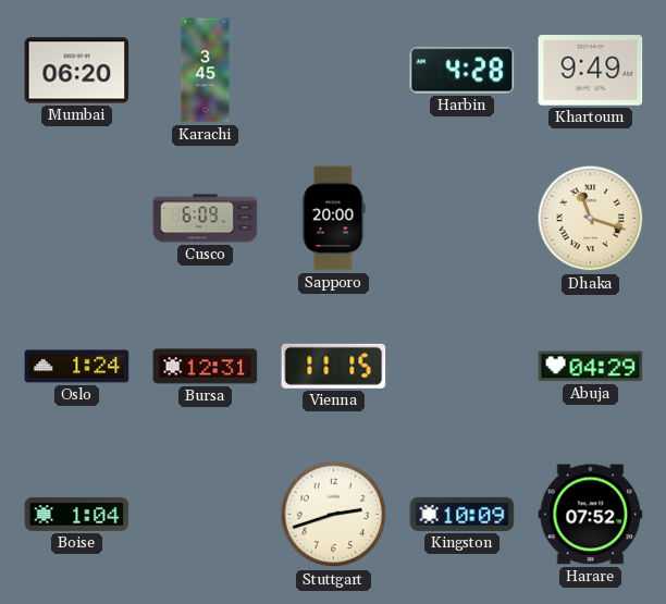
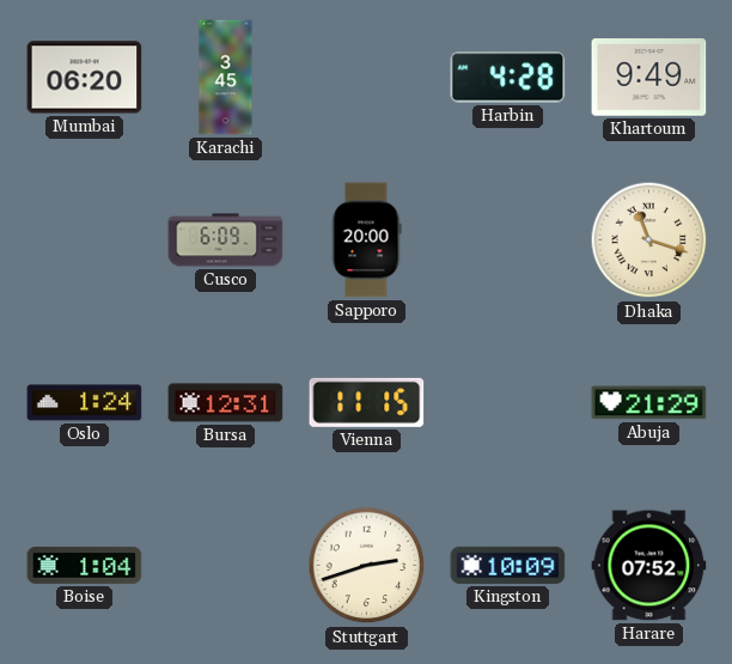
Abuja: 04:29 -> 21:29 (649, 403)
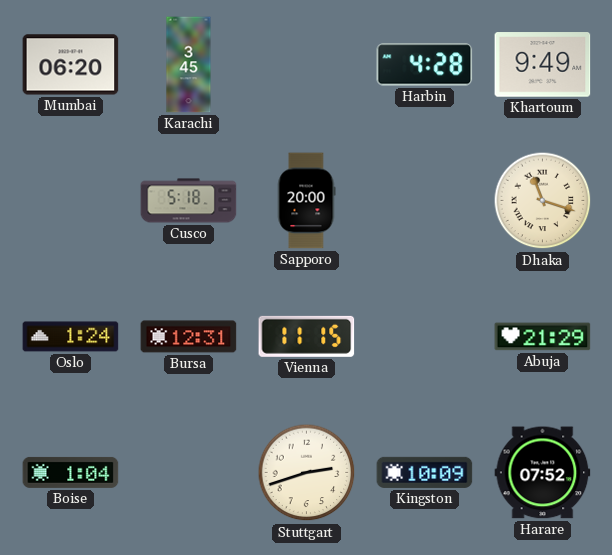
Cusco: 6:09 -> 5:18 (189, 201)
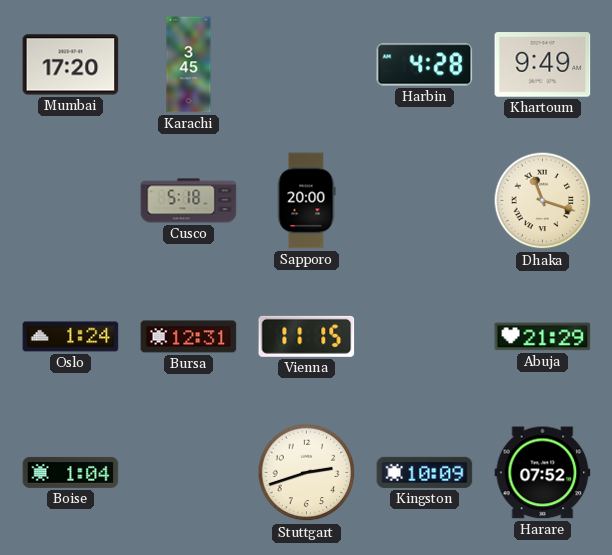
Mumbai: 06:20 -> 17:20 (71, 65)
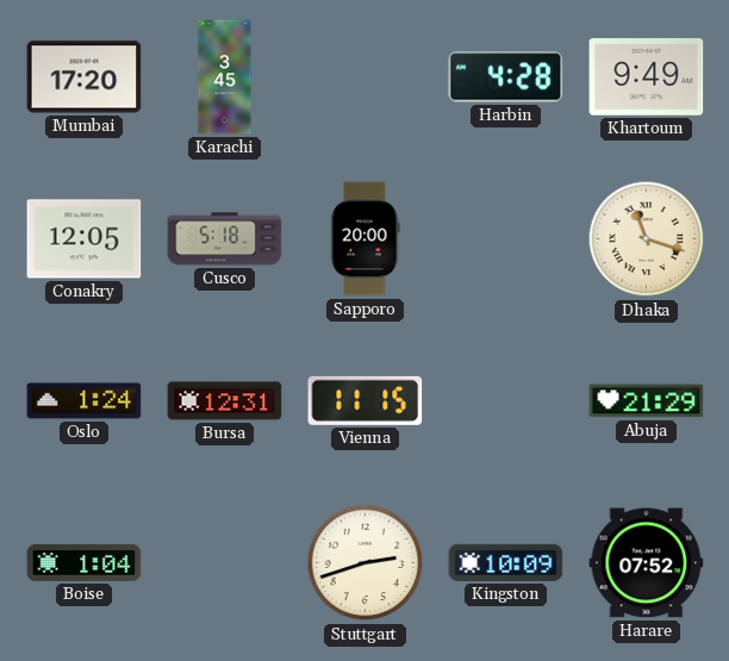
Conakry: none -> 12:05 (85, 239)
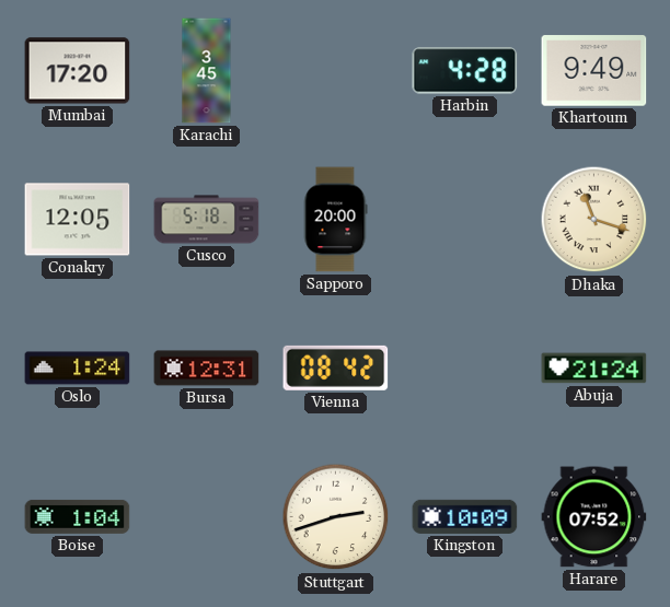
Vienna: 11:15 -> 08:42 (336, 367)
Abuja: 21:29 -> 21:24 (594, 369)
